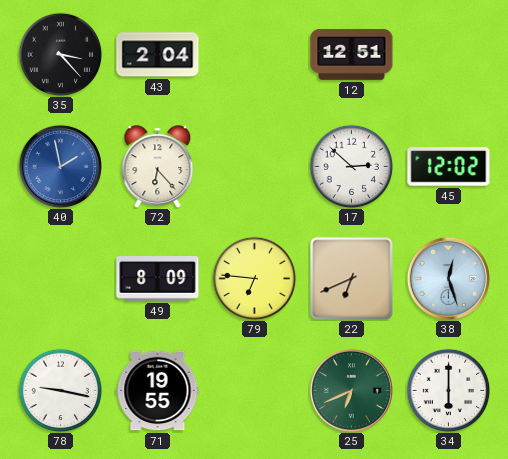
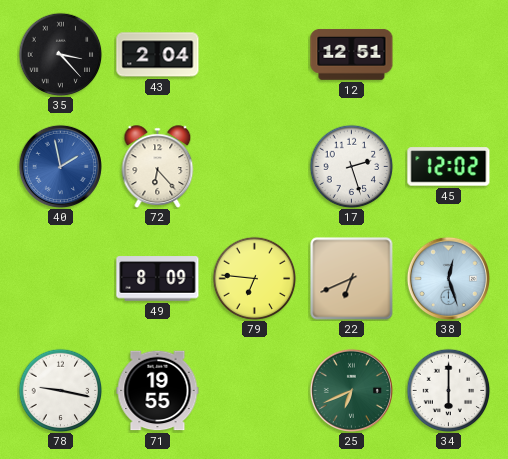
17: 2:52 -> 2:27 (351, 166)
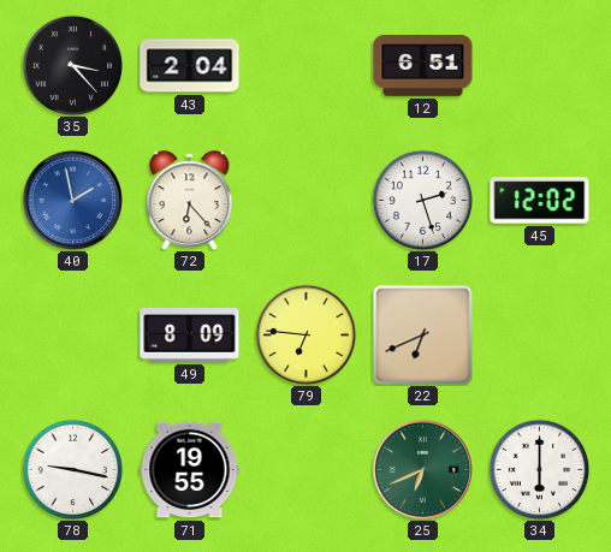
12: 12:51 -> 6:51 (423, 65)
38: 12:27 -> none (448, 278)
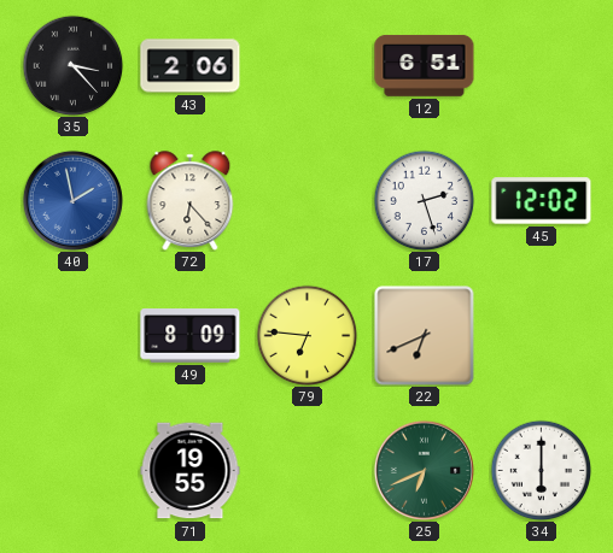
43: 2:04 -> 2:06 (191, 66)
78: 9:17 -> none (72, 469)
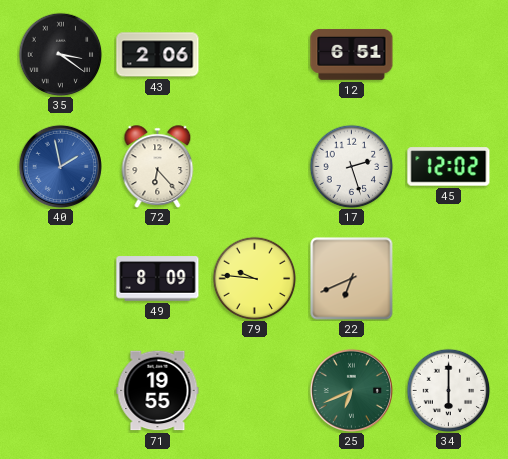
35: 3:23 -> 3:21 (60, 54)
79: 6:46 -> 9:46 (254, 278)
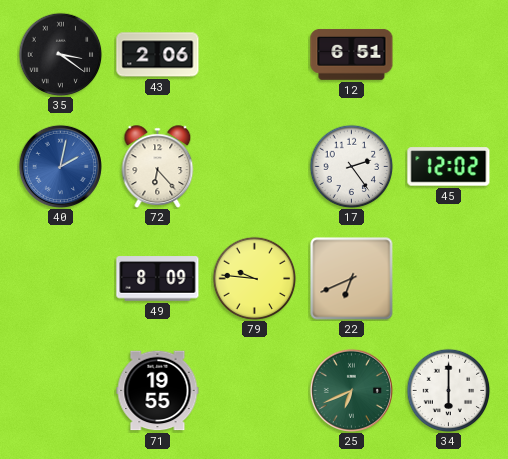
40: 1:58 -> 2:02 (60, 166)
17: 2:27 -> 2:24 (351, 166)
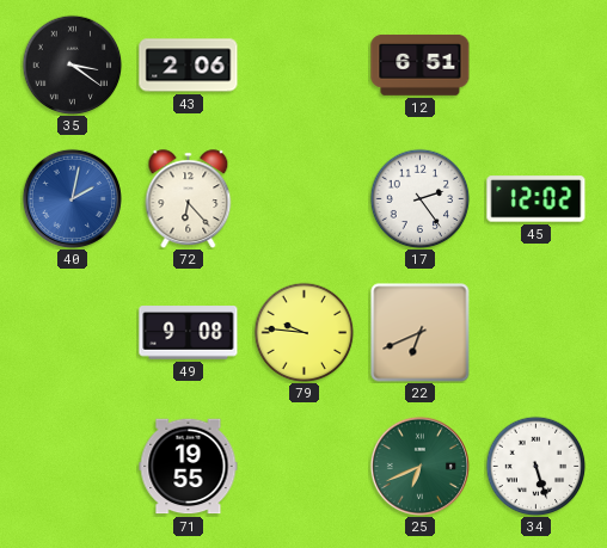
49: 8:09 -> 9:08 (189, 333)
34: 6:00 -> 5:27 (535, 466)
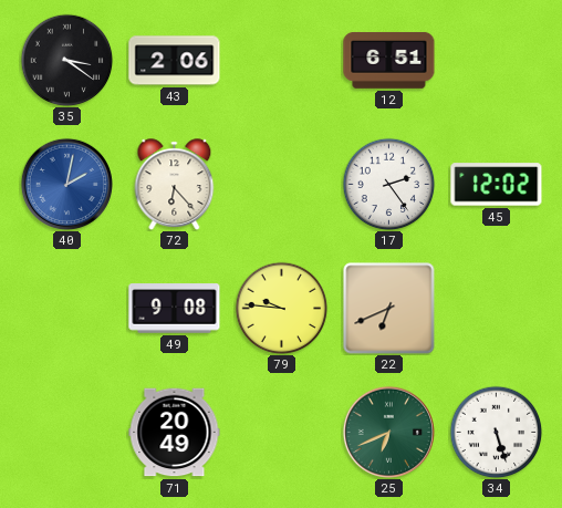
71: 19:55 -> 20:49 (175, 433)
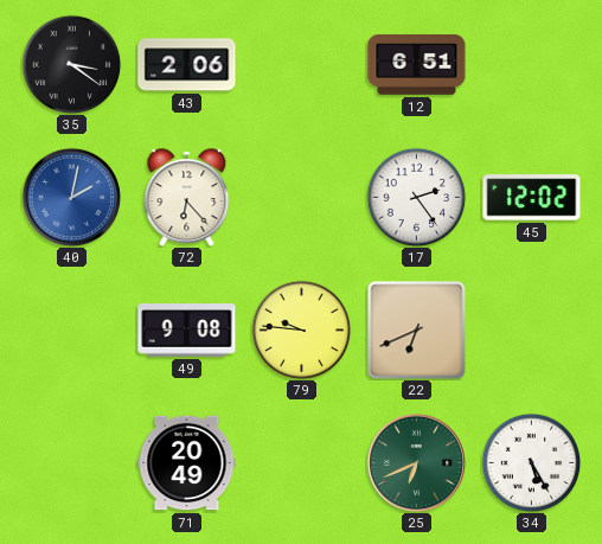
34: 5:27 -> 5:25 (531, 462)
